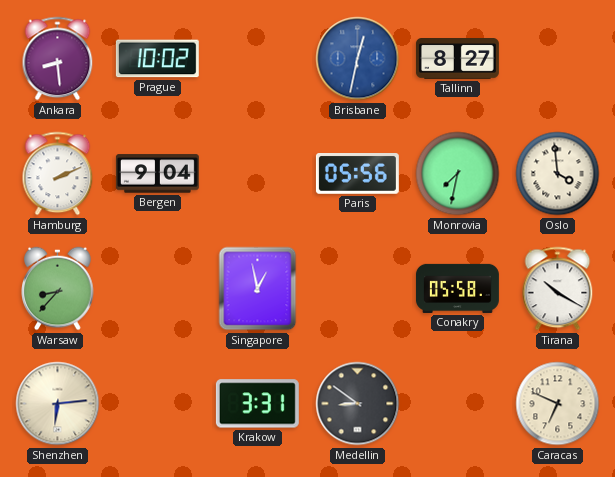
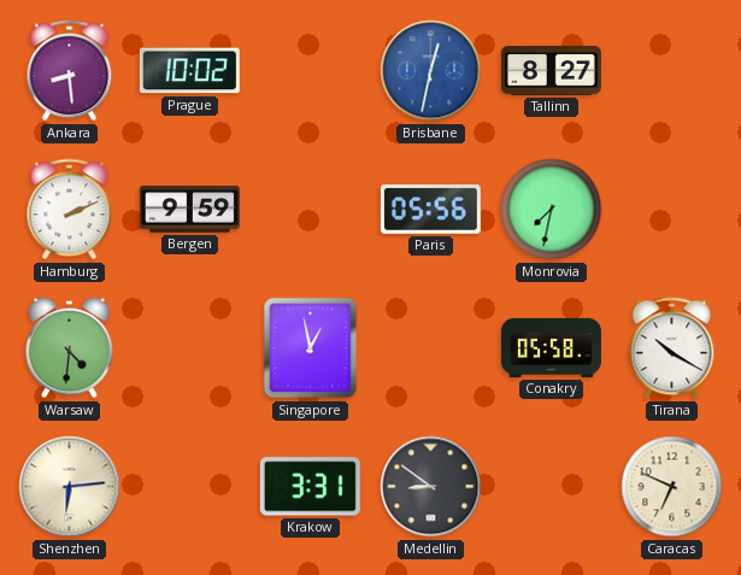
Bergen: 9:04 -> 9:59 (189, 210)
Oslo: 3:59 -> none (558, 174)
Warsaw: 8:37 -> 4:31 (70, 348)
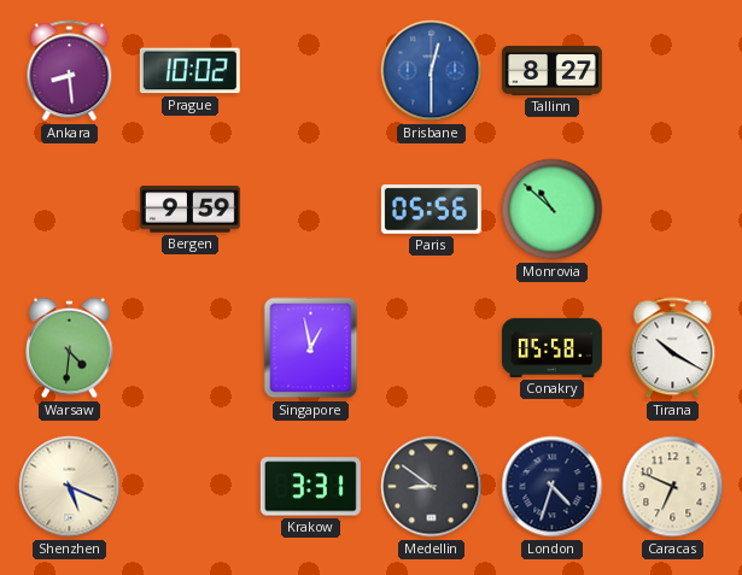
Brisbane: 12:32 -> 12:30 (432, 71)
Hamburg: 2:11 -> none (70, 210)
Monrovia: 7:32 -> 10:52 (553, 210)
Shenzhen: 6:14 -> 5:19 (70, 487)
London: none -> 4:33 (553, 487)
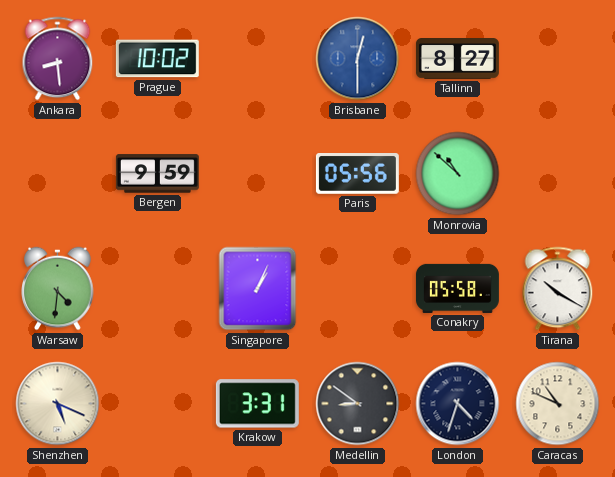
Singapore: 12:58 -> 1:04 (258, 289)
Caracas: 6:49 -> 10:49 (558, 404)
